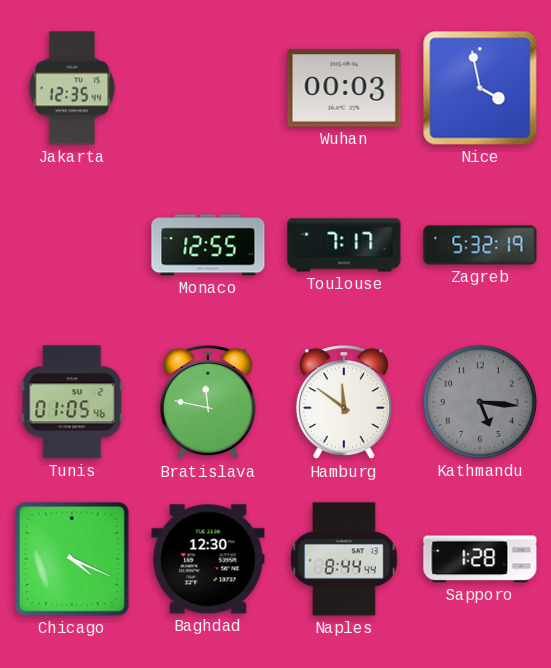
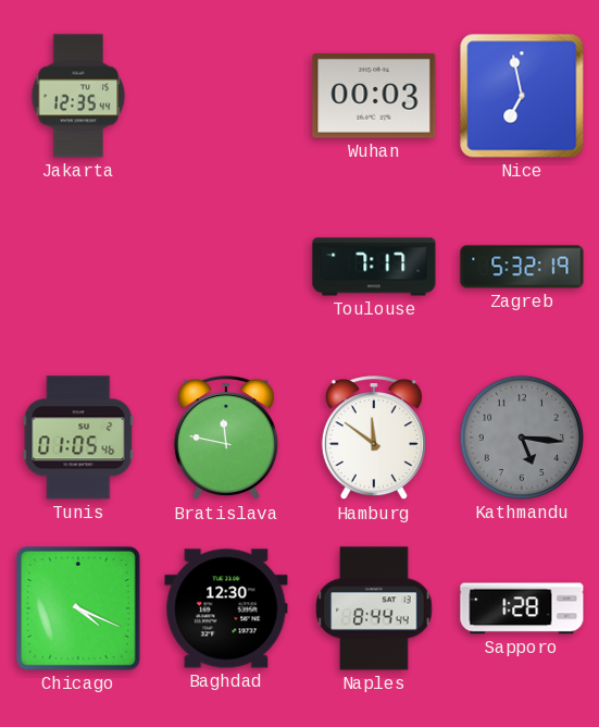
Nice: 3:58 -> 6:58 (522, 96)
Monaco: 12:55 -> none (208, 245)
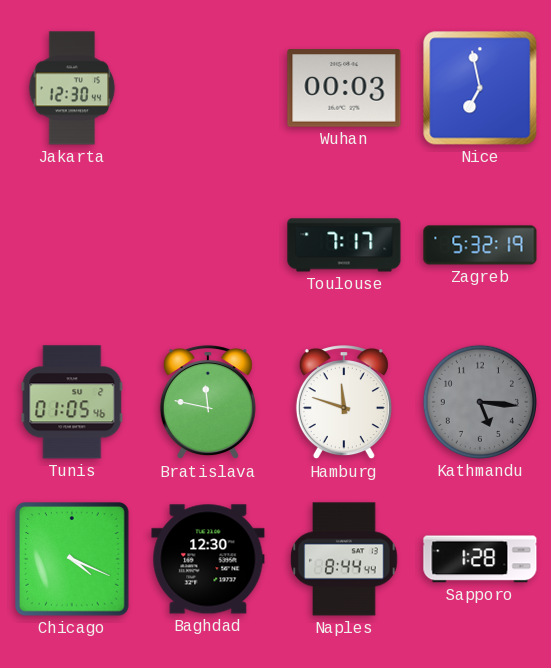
Jakarta: 12:35 -> 12:30 (72, 88)
Hamburg: 11:51 -> 11:48 (344, 403)
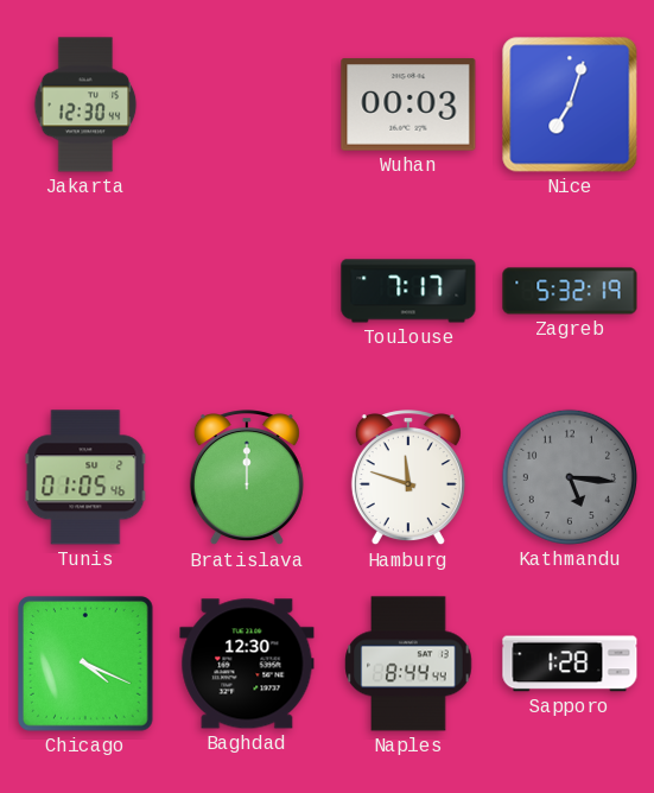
Nice: 6:58 -> 7:03 (570, 104)
Bratislava: 11:47 -> 12:00 (247, 478)
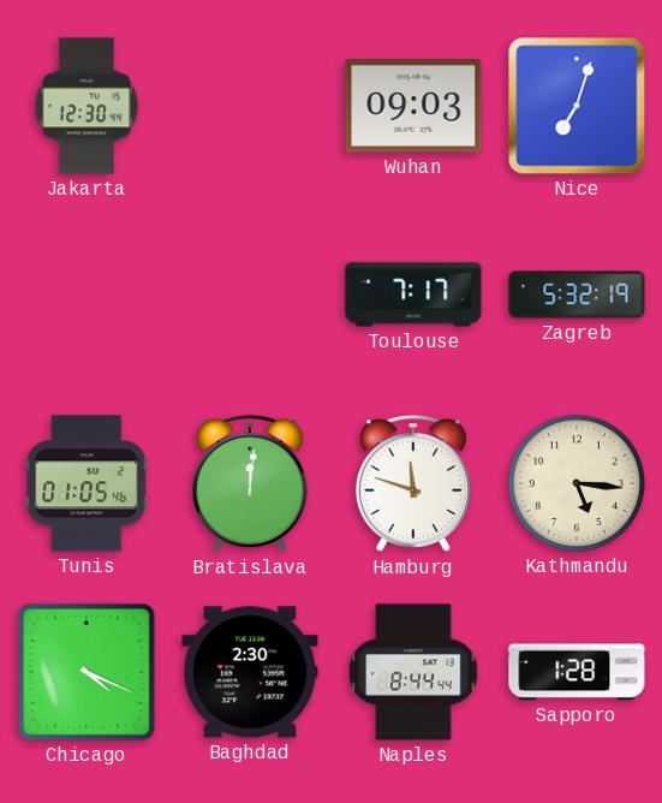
Wuhan: 00:03 -> 09:03 (413, 106)
Bratislava: 12:00 -> 12:01 (250, 484)
Kathmandu dial: grey -> cream (577, 483)
Baghdad: 12:30 -> 2:30 (250, 672)
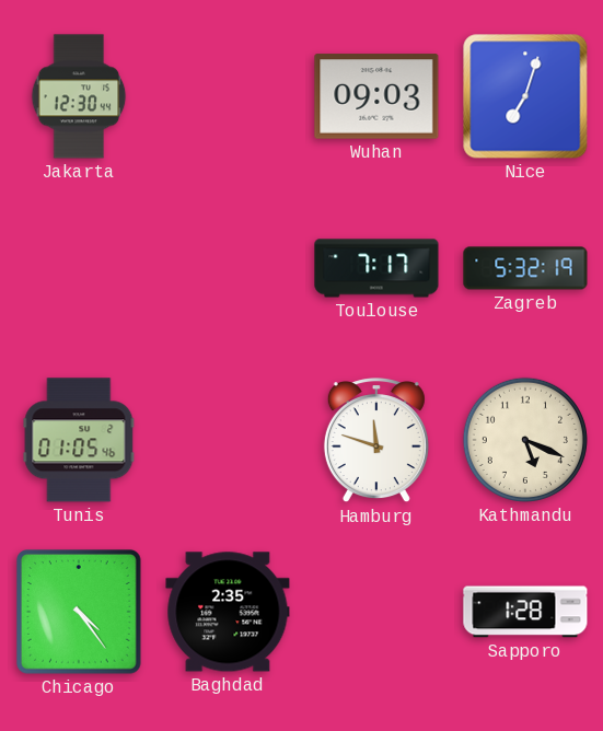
Bratislava: 12:01 -> none (250, 484)
Kathmandu: 5:16 -> 5:19 (525, 440)
Chicago: 4:19 -> 4:24 (80, 613)
Baghdad: 2:30 -> 2:35 (228, 612)
Naples: 8:44 -> none (413, 672)
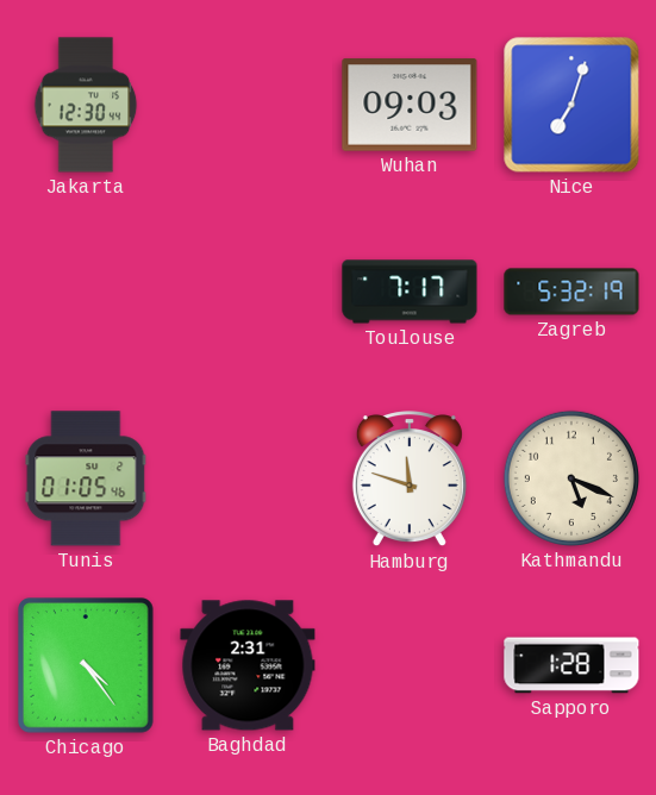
Baghdad: 2:35 -> 2:31 (248, 665)
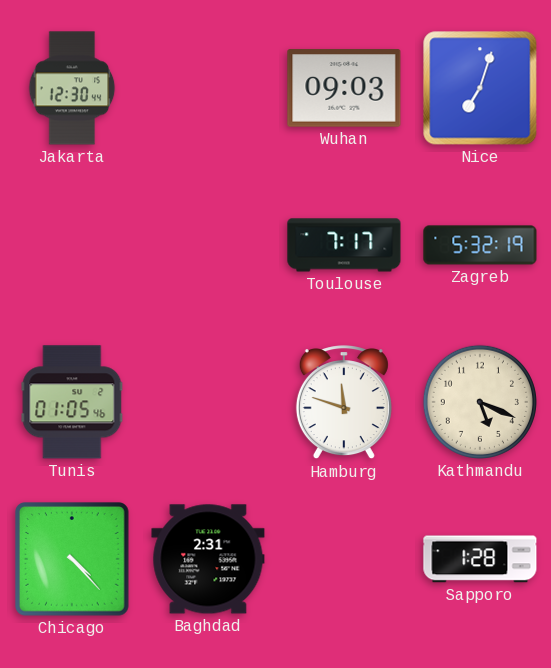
Chicago: 4:24 -> 4:23 (73, 560)
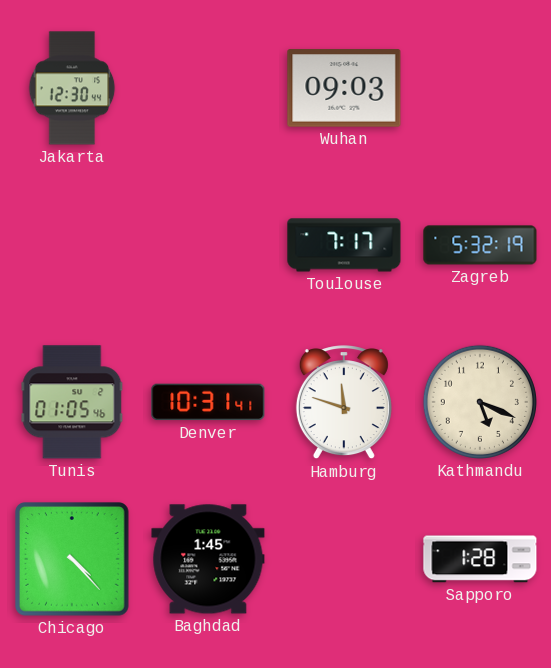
Nice: 7:03 -> none (480, 88)
Denver: none -> 10:31 (208, 402)
Baghdad: 2:31 -> 1:45 (208, 559)
